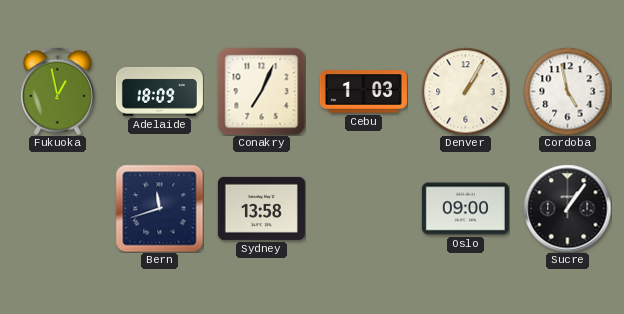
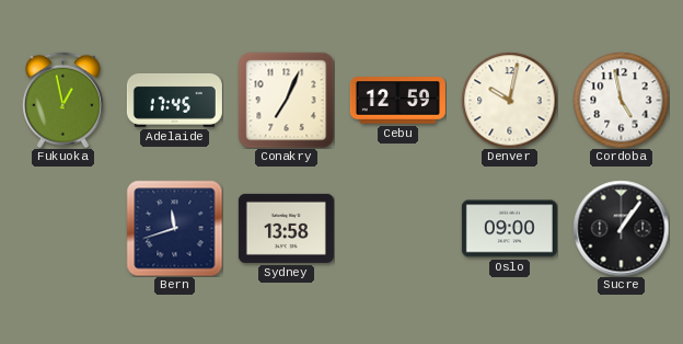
Adelaide: 18:09 -> 17:45 (174, 100)
Cebu: 1:03 -> 12:59 (397, 101)
Denver: 1:05 -> 10:02 (509, 100)
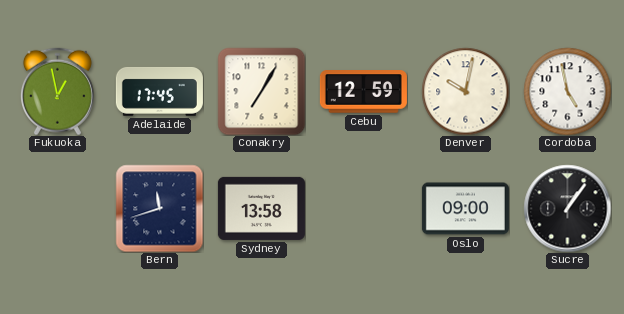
Conakry: 7:04 -> 7:05 (261, 91)
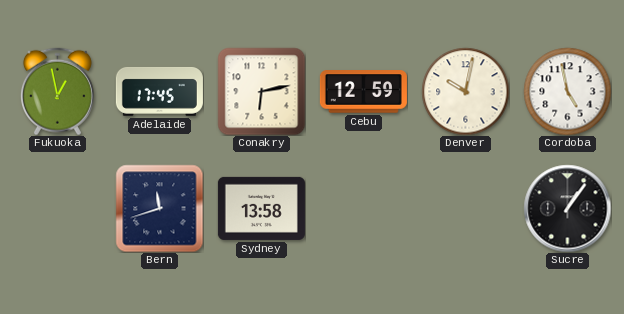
Conakry: 7:05 -> 6:13 (261, 91)
Oslo: 09:00 -> none (465, 209)
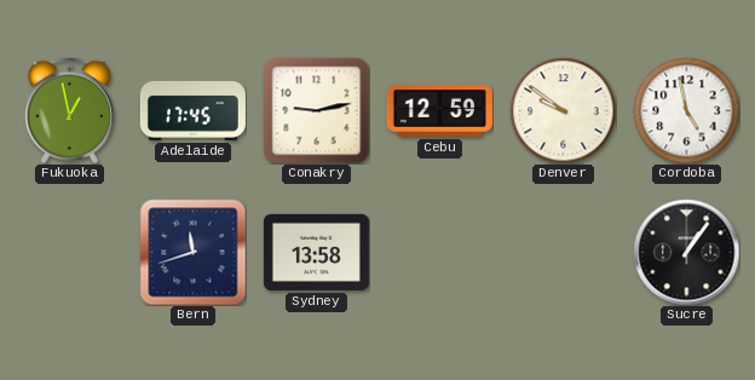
Conakry: 6:13 -> 9:13 (316, 110)
Denver: 10:02 -> 9:51 (563, 110)
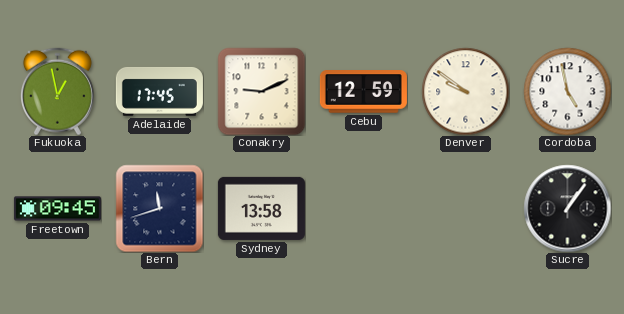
Conakry: 9:13 -> 9:11 (261, 91)
Freetown: none -> 09:45 (57, 209)
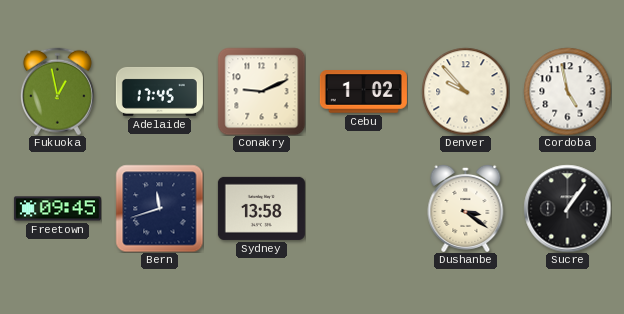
Cebu: 12:59 -> 1:02 (363, 92)
Denver: 9:51 -> 9:53 (465, 91)
Dushanbe: none -> 3:21 (466, 208)
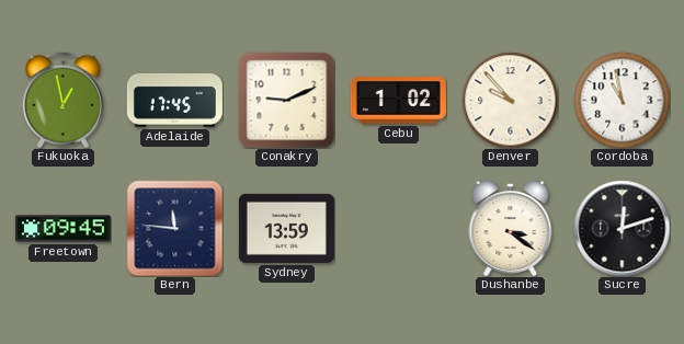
Cordoba: 4:58 -> 10:58 (622, 100)
Bern: 11:42 -> 11:46 (174, 228)
Sydney: 13:58 -> 13:59 (286, 228)
Sucre: 1:06 -> 12:12 (622, 228)
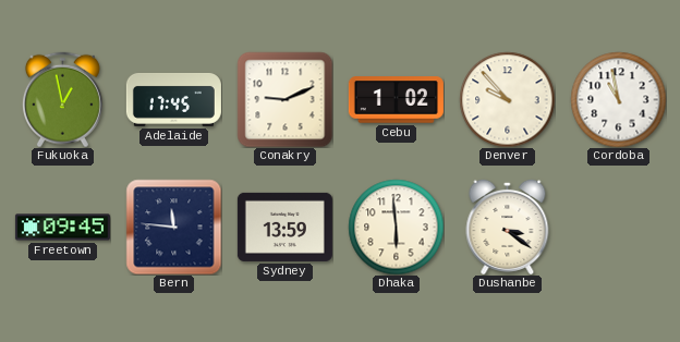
Dhaka: none -> 5:59 (396, 227)
Sucre: 12:12 -> none (622, 228)
